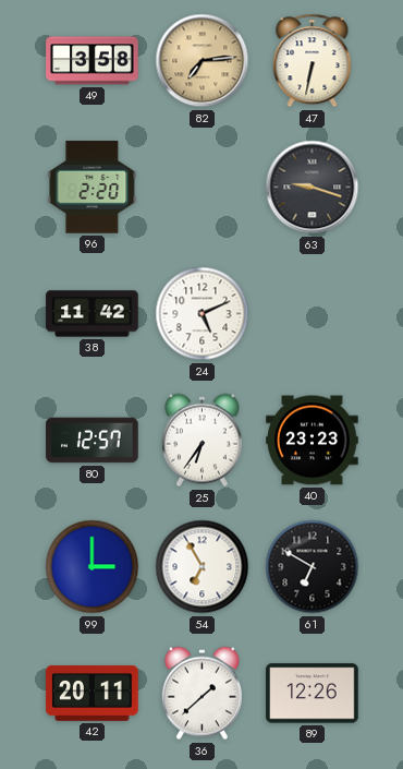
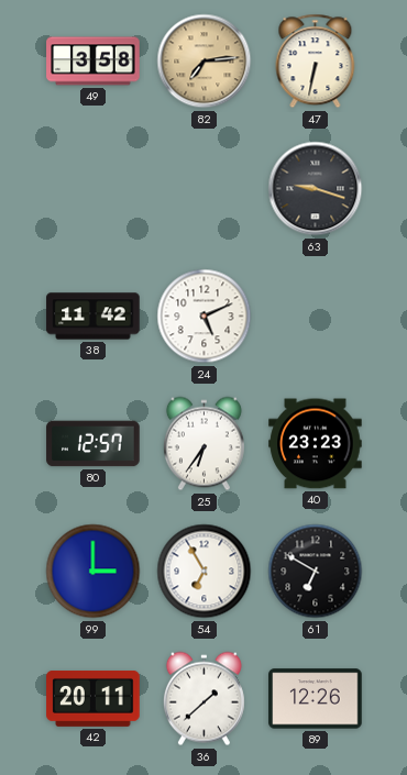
96: 2:20 -> none (93, 188)
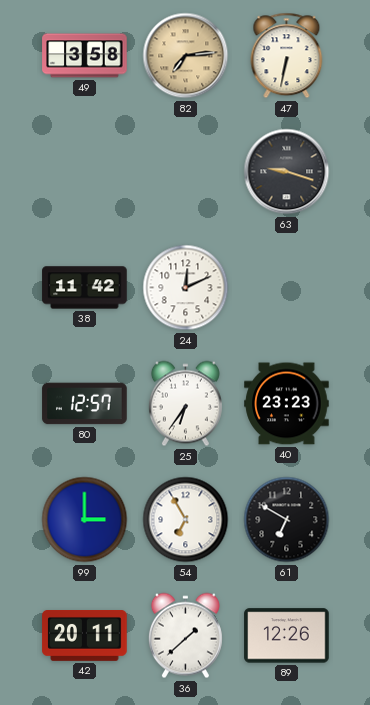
24: 5:11 -> 12:11 (186, 288)
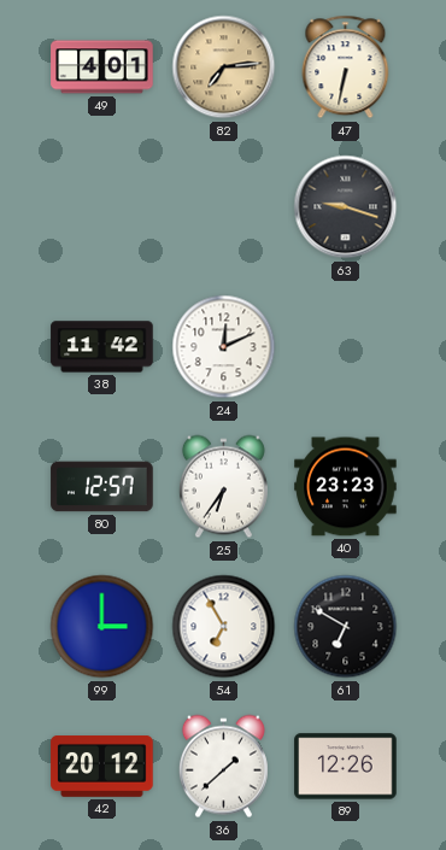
49: 3:58 -> 4:01 (102, 68)
42: 20:11 -> 20:12 (102, 767)
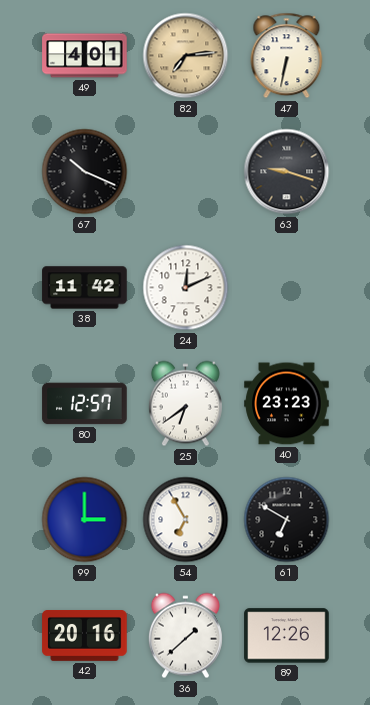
67: none -> 10:19 (85, 172)
25: 6:36 -> 6:39 (185, 404)
42: 20:12 -> 20:16 (85, 636)
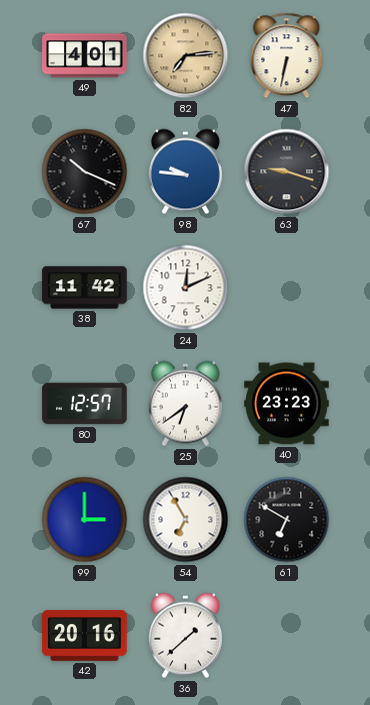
98: none -> 9:46 (185, 172)
89: 12:26 -> none (287, 636)
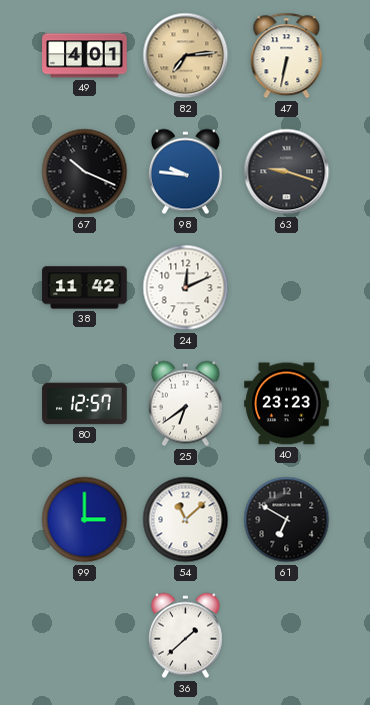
54: 6:55 -> 11:08 (186, 520)
42: 20:16 -> none (85, 636)
